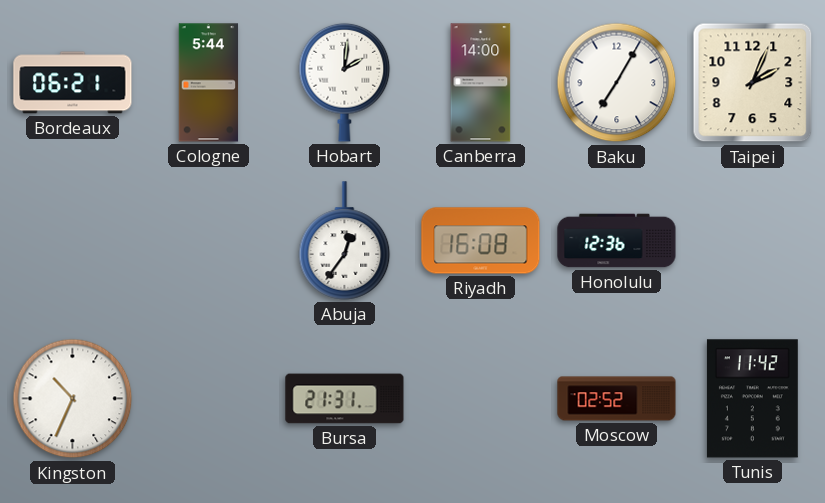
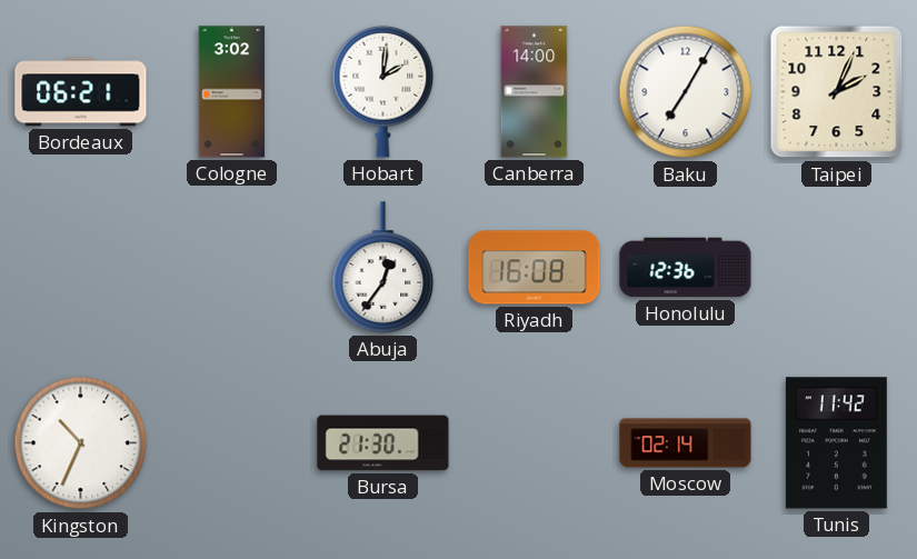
Cologne: 5:44 -> 3:02 (232, 92)
Bursa: 21:31 -> 21:30 (383, 443)
Moscow: 02:52 -> 02:14 (686, 443)
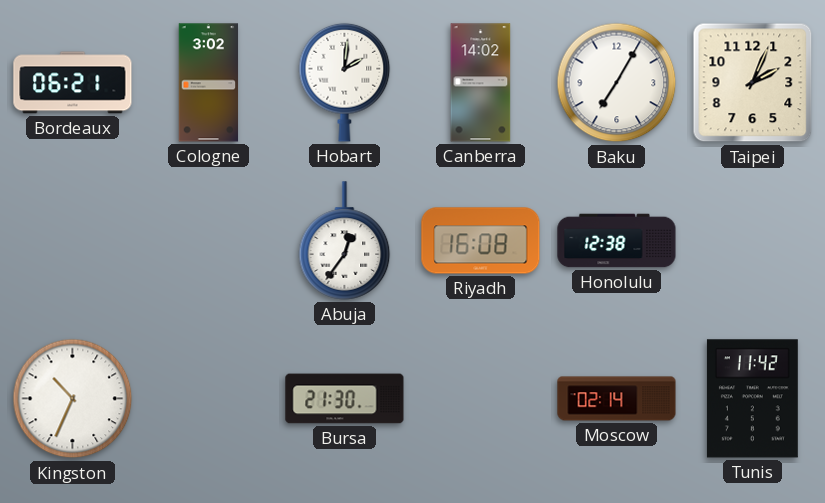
Canberra: 14:00 -> 14:02 (481, 83)
Honolulu: 12:36 -> 12:38 (617, 241)
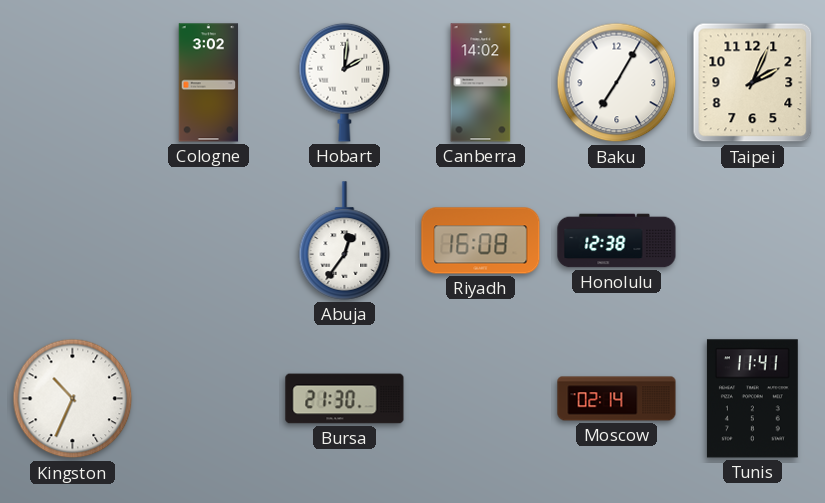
Bordeaux: 06:21 -> none (73, 83)
Tunis: 11:42 -> 11:41 (752, 399)
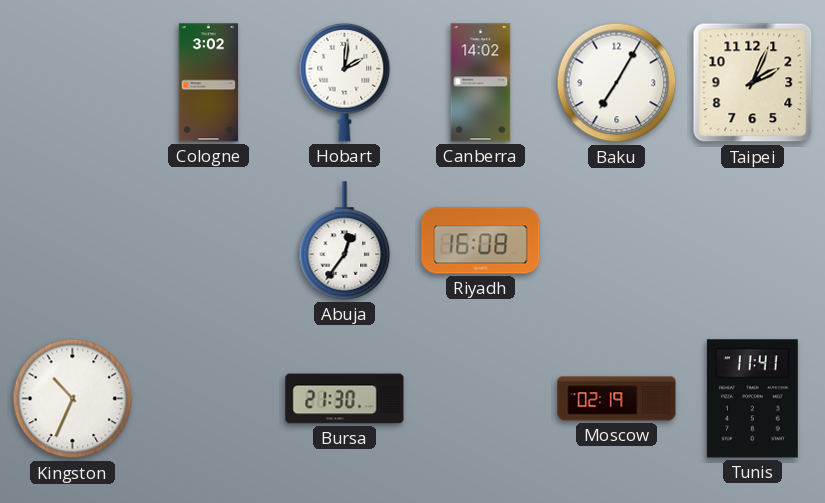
Honolulu: 12:38 -> none (617, 241)
Moscow: 02:14 -> 02:19 (617, 399)
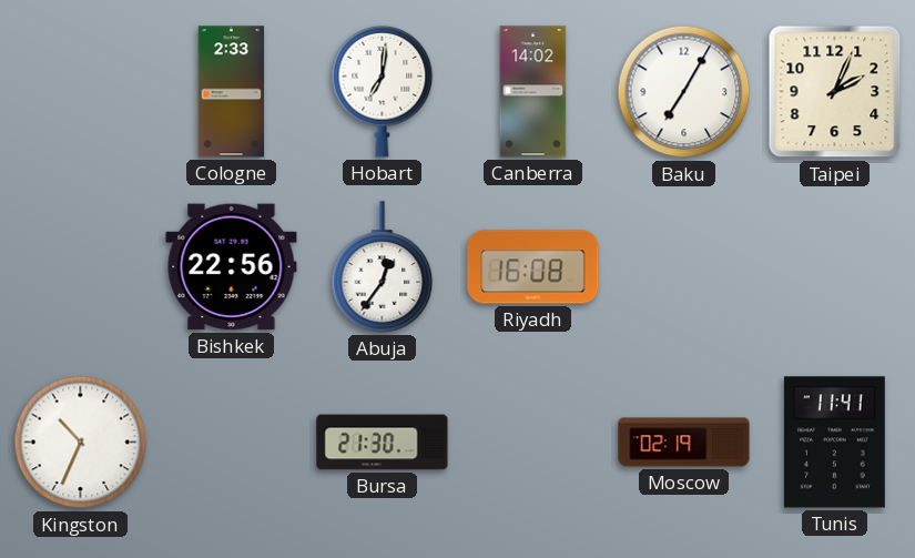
Cologne: 3:02 -> 2:33 (232, 92)
Hobart: 2:01 -> 7:01 (383, 91)
Bishkek: none -> 22:56 (232, 267)
